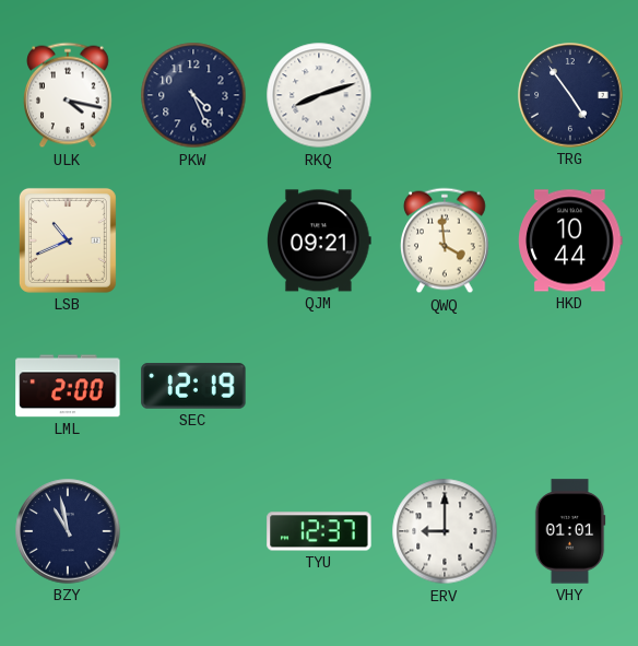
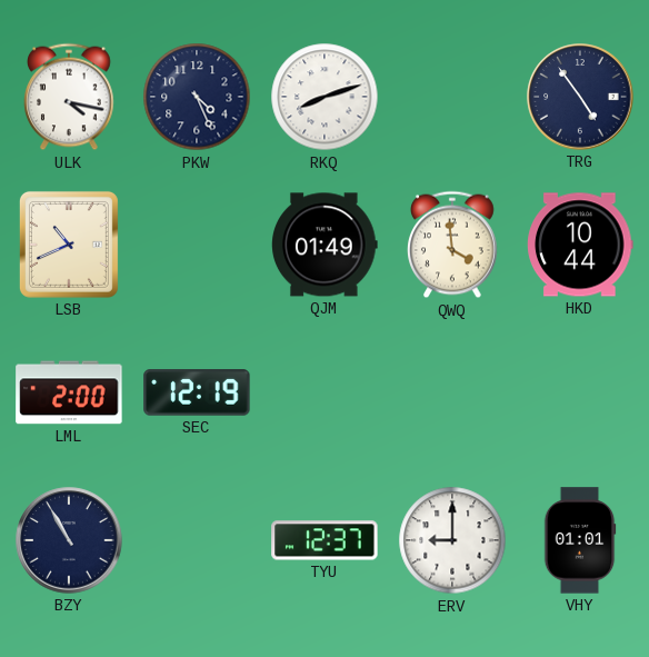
QJM: 09:21 -> 01:49 (326, 245)
BZY: 10:58 -> 10:55 (69, 540)
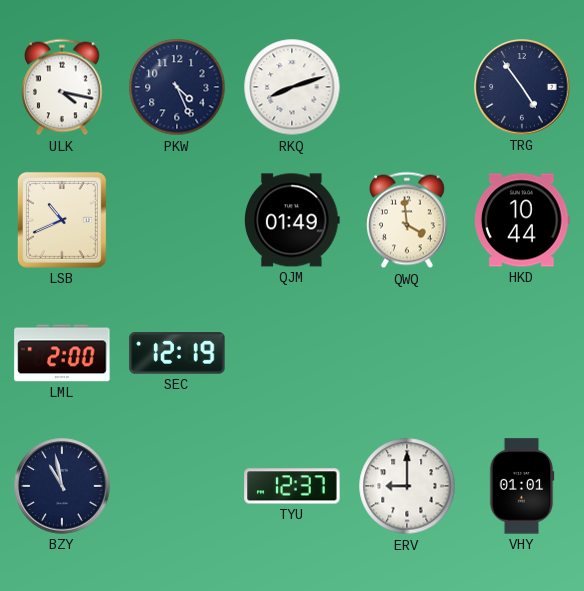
BZY: 10:55 -> 10:58 (62, 486)
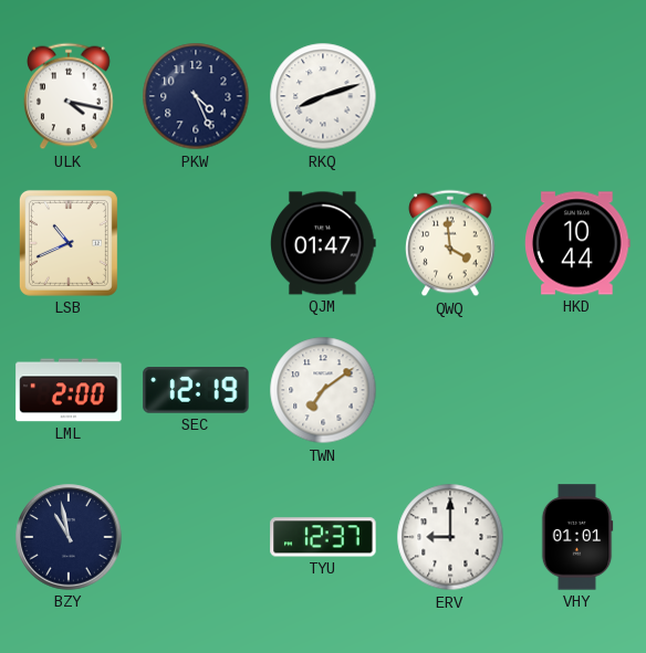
TRG: 4:54 -> none (522, 87)
QJM: 01:49 -> 01:47 (324, 243)
TWN: none -> 7:09 (323, 390)
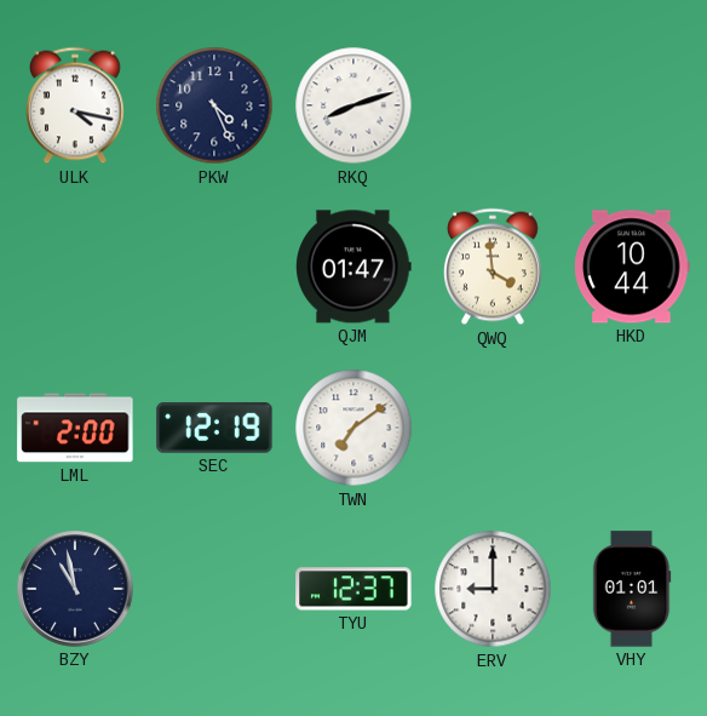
LSB: 10:41 -> none (69, 243)
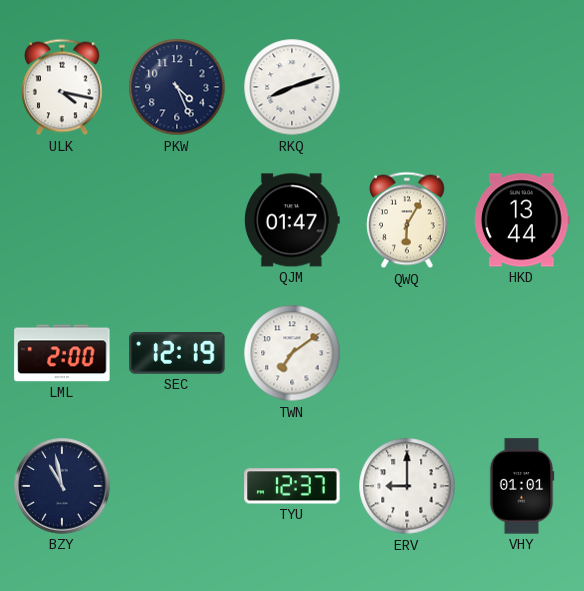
QWQ: 3:59 -> 6:05 (408, 220)
HKD: 10:44 -> 13:44 (522, 220)
